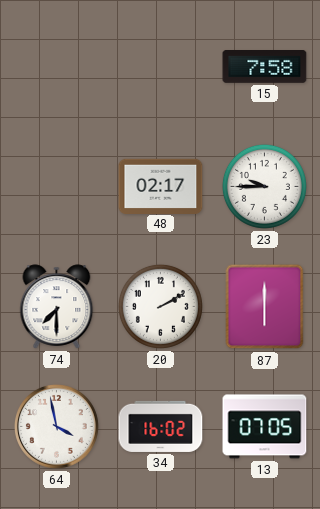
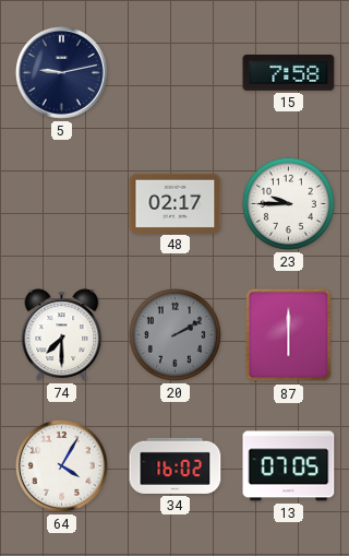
5: none -> 9:13 (61, 72)
20 dial: white -> grey (174, 334)
64: 3:58 -> 4:05 (61, 465)
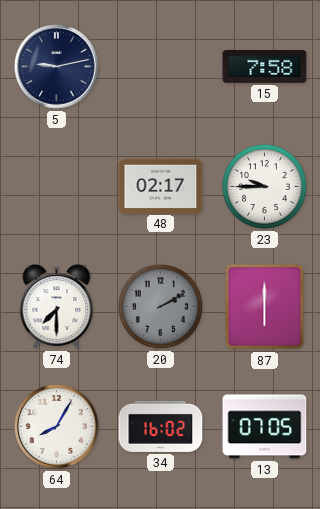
64: 4:05 -> 8:05 (56, 426)
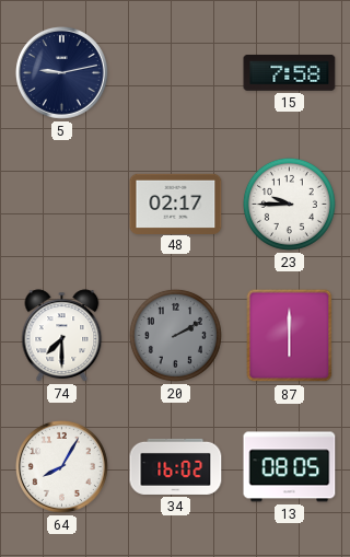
13: 07:05 -> 08:05 (290, 467)
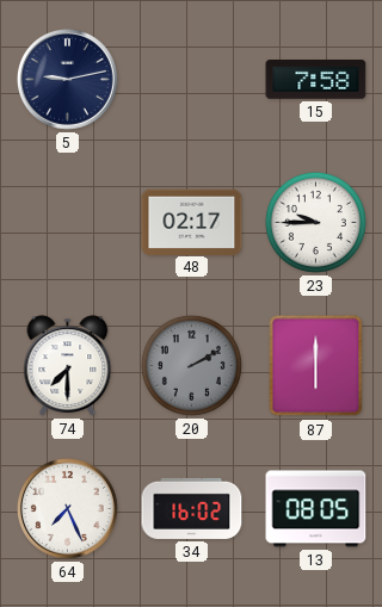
64: 8:05 -> 7:26 (67, 508)
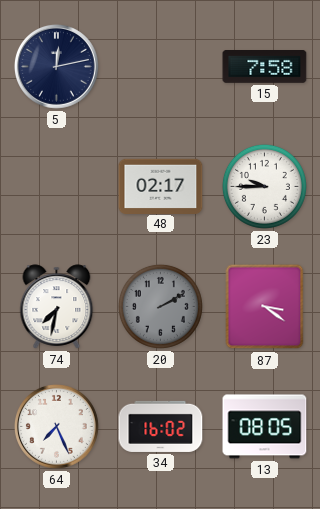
5: 9:13 -> 12:13 (56, 66)
74: 7:30 -> 7:32 (57, 307)
87: 6:00 -> 3:21 (265, 307)
